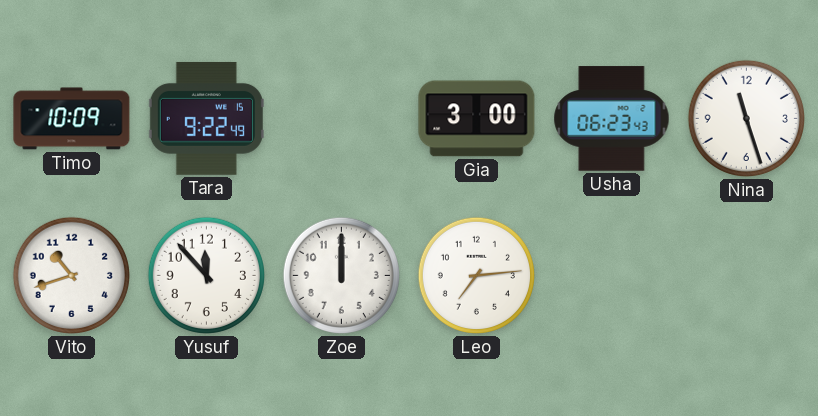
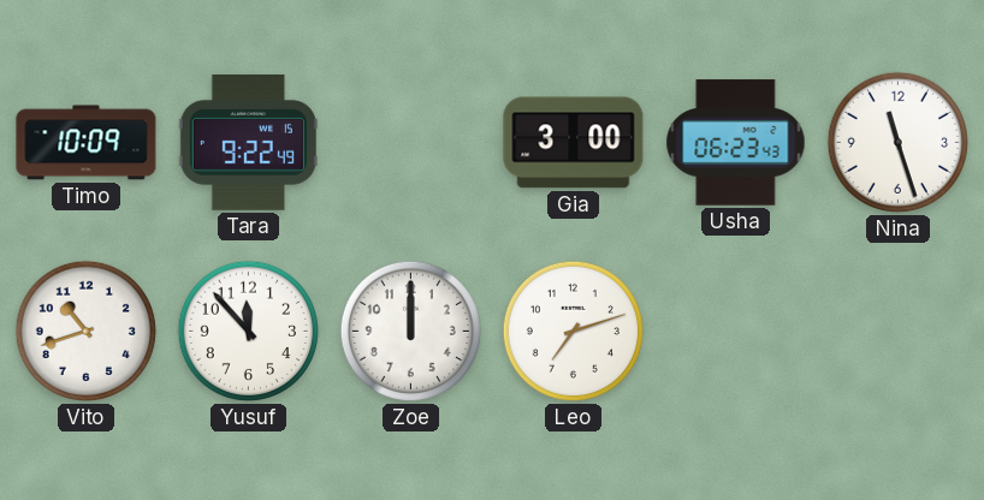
Leo: 7:14 -> 7:12 (573, 331)
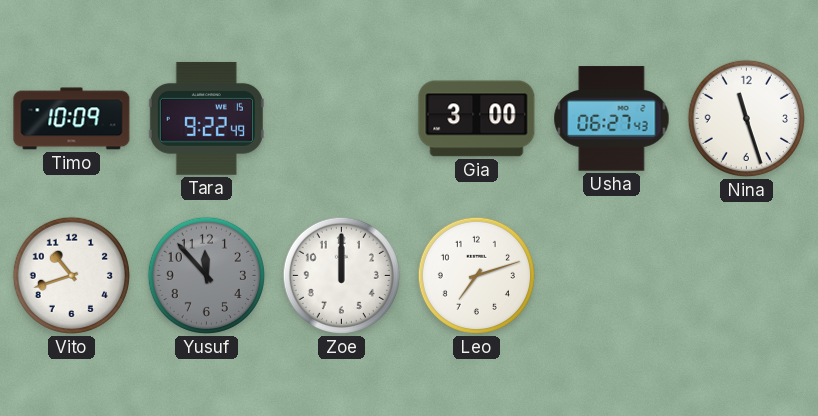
Usha: 06:23 -> 06:27 (612, 119)
Yusuf dial: white -> grey (206, 275)
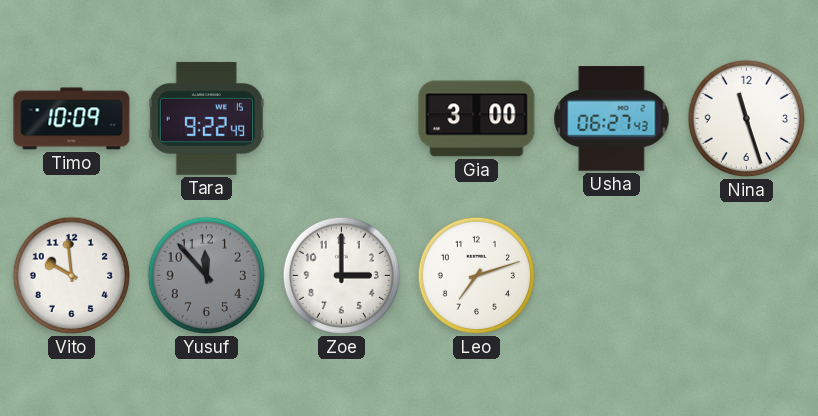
Vito: 10:42 -> 9:59 (71, 275)
Zoe: 12:00 -> 3:00 (341, 275)
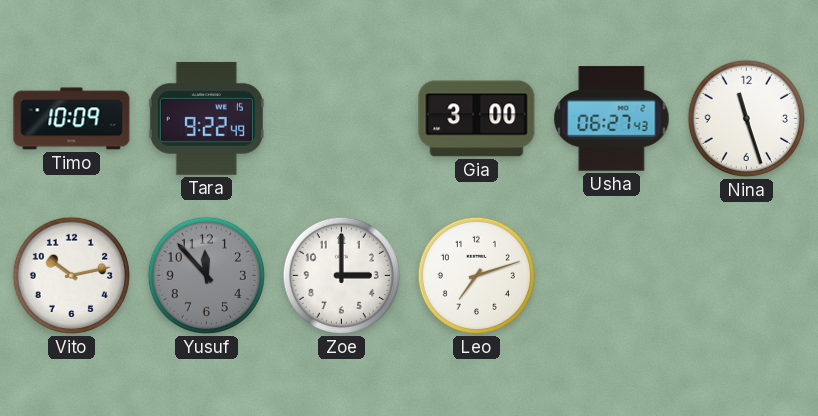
Vito: 9:59 -> 10:13 (71, 275)
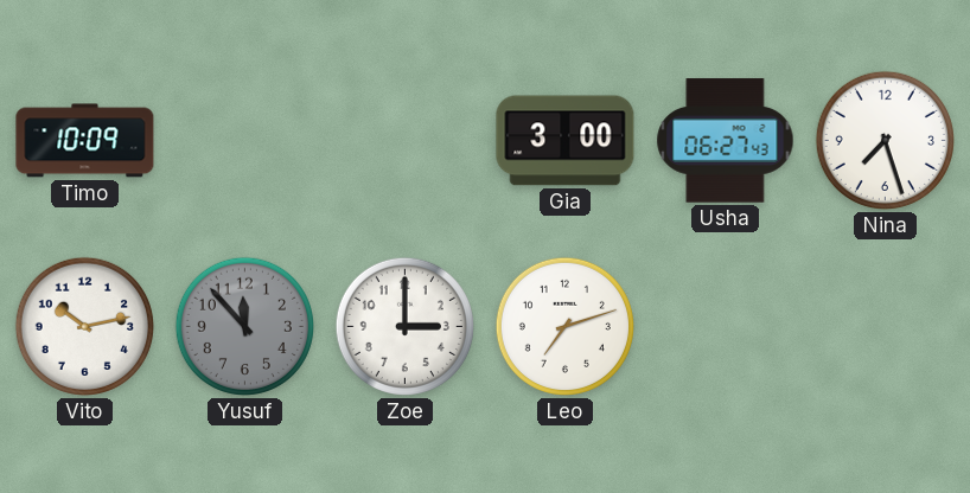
Tara: 9:22 -> none (206, 118)
Nina: 11:27 -> 7:27 (885, 140)
